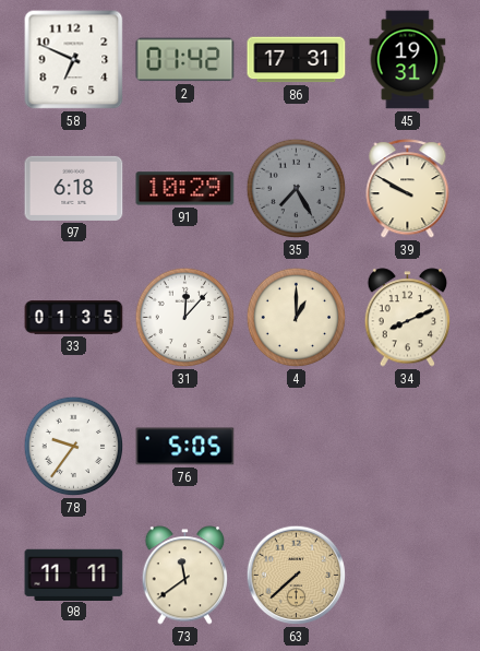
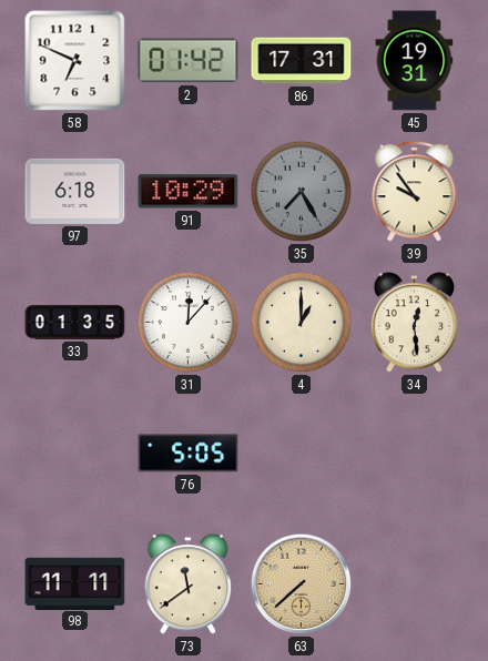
39: 9:50 -> 9:54 (415, 192)
34: 8:11 -> 12:29 (415, 323)
78: 9:36 -> none (74, 447)
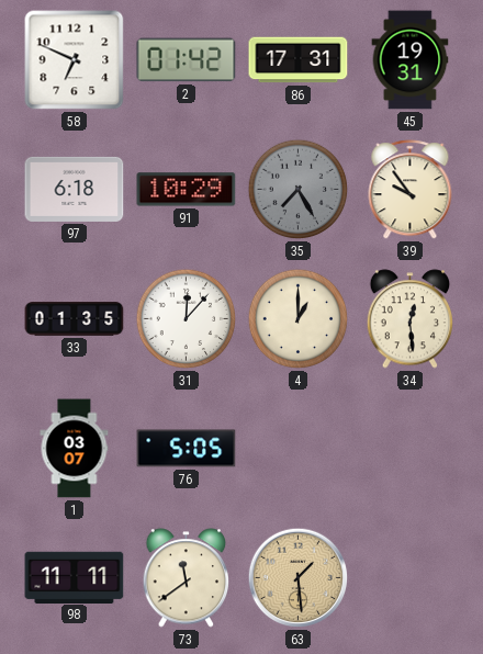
1: none -> 03:07 (75, 449)
63: 7:38 -> 1:29 (299, 578)
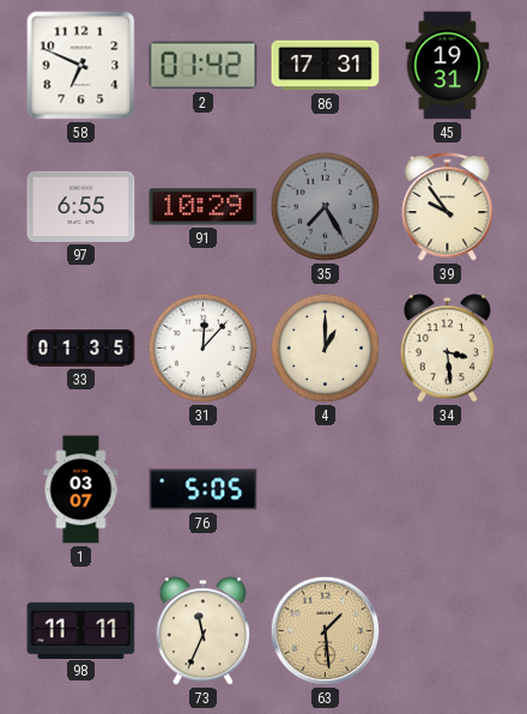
97: 6:18 -> 6:55 (81, 206)
34: 12:29 -> 3:29 (448, 349)
73: 11:39 -> 11:34 (204, 631)
